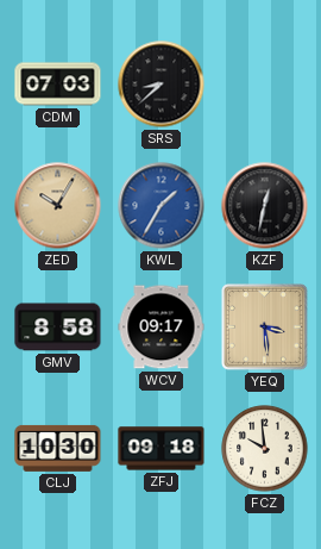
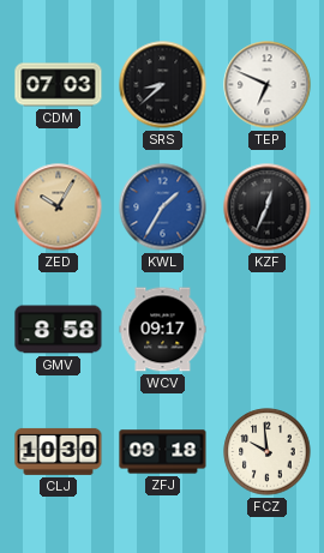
TEP: none -> 6:49 (268, 85)
KZF: 12:32 -> 12:34 (268, 208)
YEQ: 3:29 -> none (265, 327)
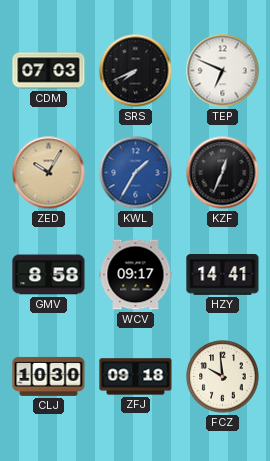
SRS: 8:38 -> 7:41 (136, 71)
HZY: none -> 14:41 (223, 275)
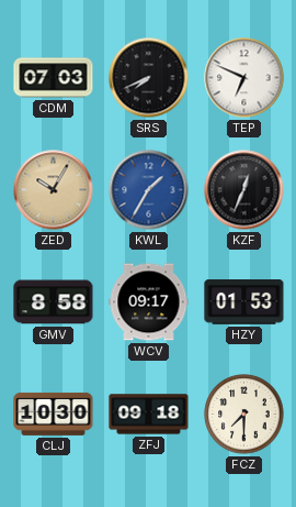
HZY: 14:41 -> 01:53 (244, 302)
FCZ: 9:59 -> 7:30 (244, 415)
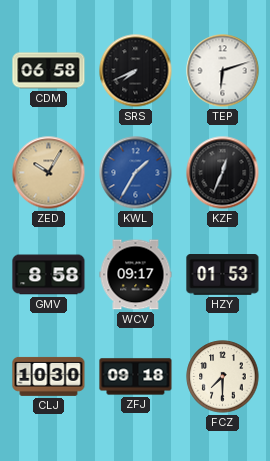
CDM: 07:03 -> 06:58 (49, 71)
TEP: 6:49 -> 6:12 (223, 71)
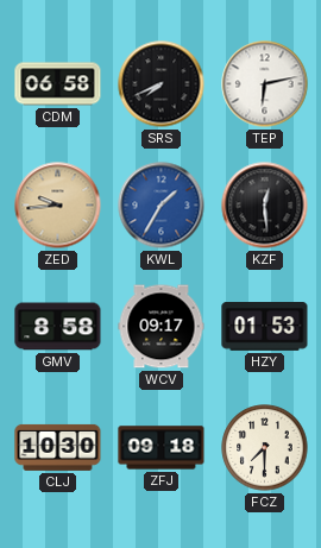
TEP: 6:12 -> 6:13 (265, 84)
ZED: 10:05 -> 9:44 (58, 206)
KZF: 12:34 -> 12:29 (265, 206)
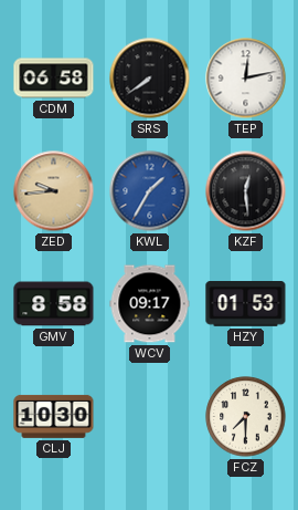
SRS: 7:41 -> 7:39 (150, 79)
TEP: 6:13 -> 12:13 (246, 79)
ZFJ: 09:18 -> none (162, 448)
